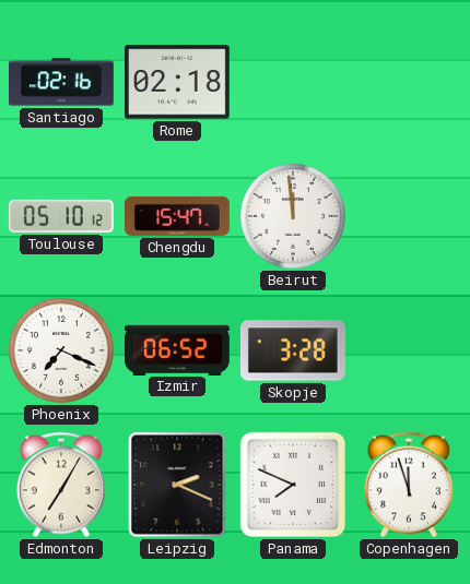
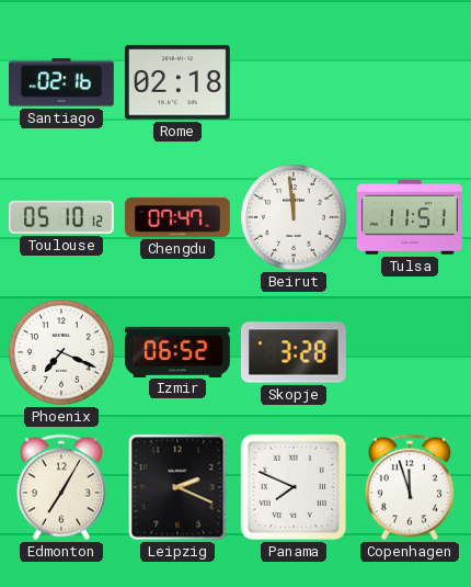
Chengdu: 15:47 -> 07:47 (177, 217)
Tulsa: none -> 11:51 (411, 217)
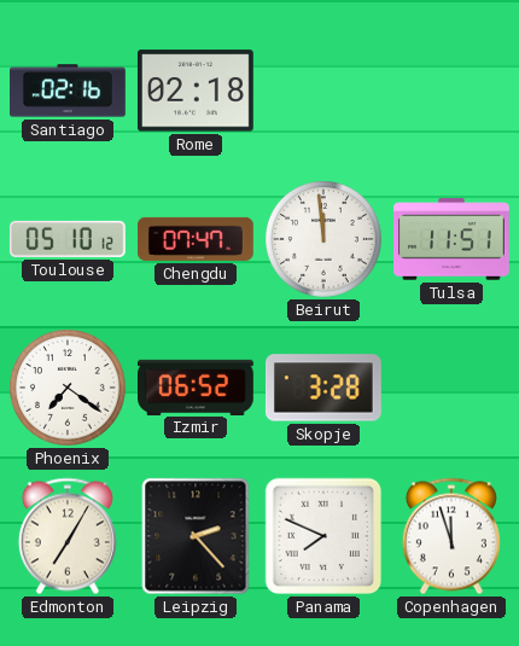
Phoenix: 7:19 -> 7:21 (69, 389)
Leipzig: 2:19 -> 2:23 (196, 536)
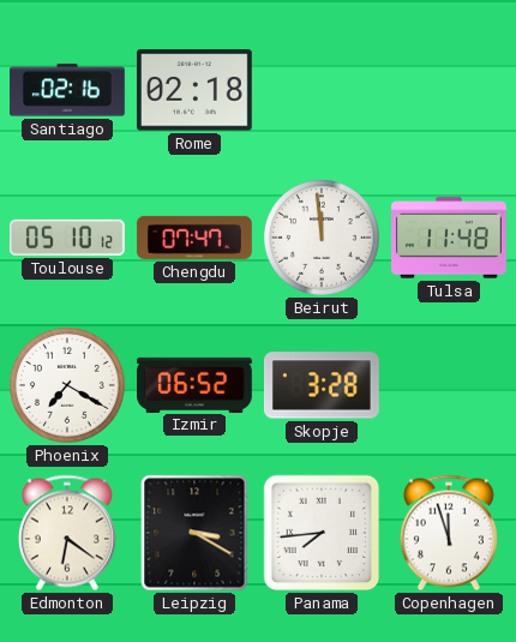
Tulsa: 11:51 -> 11:48 (450, 238)
Phoenix: 7:21 -> 7:20 (68, 386)
Edmonton: 7:05 -> 6:21 (67, 533)
Leipzig: 2:23 -> 3:20 (194, 533)
Panama: 7:49 -> 7:44 (322, 533)
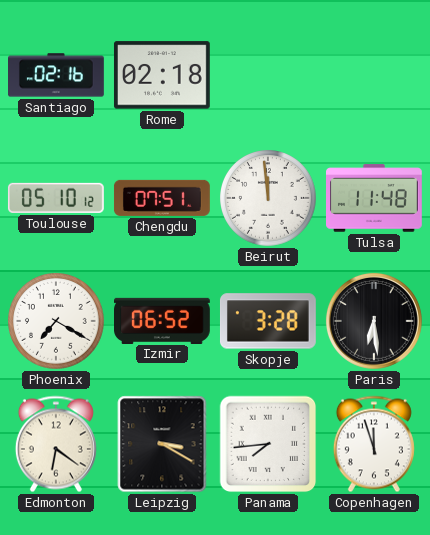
Chengdu: 07:47 -> 07:51 (162, 198)
Paris: none -> 6:29 (374, 321)
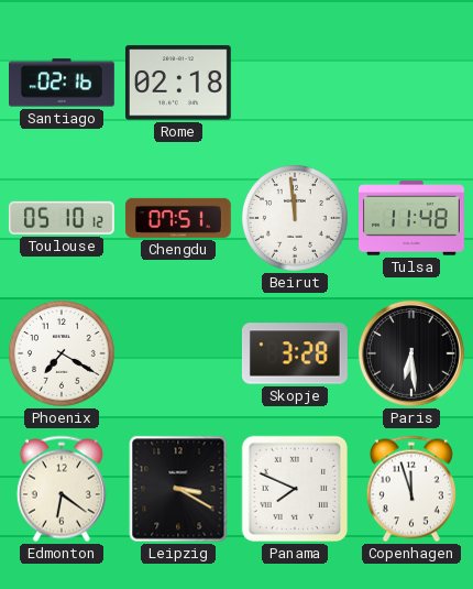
Izmir: 06:52 -> none (163, 320)
Panama: 7:44 -> 7:49 (295, 489)
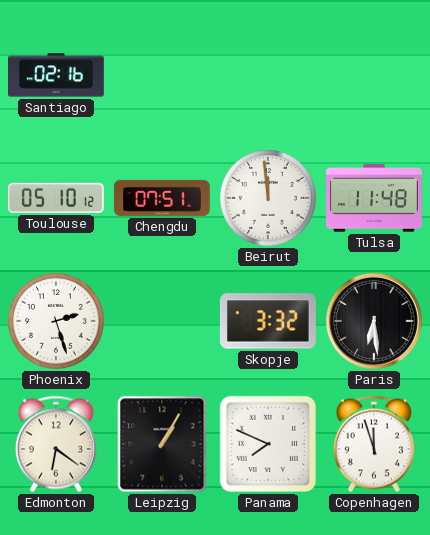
Rome: 02:18 -> none (178, 83)
Phoenix: 7:20 -> 2:27 (57, 322)
Skopje: 3:28 -> 3:32 (268, 321)
Leipzig: 3:20 -> 1:05 (162, 444)
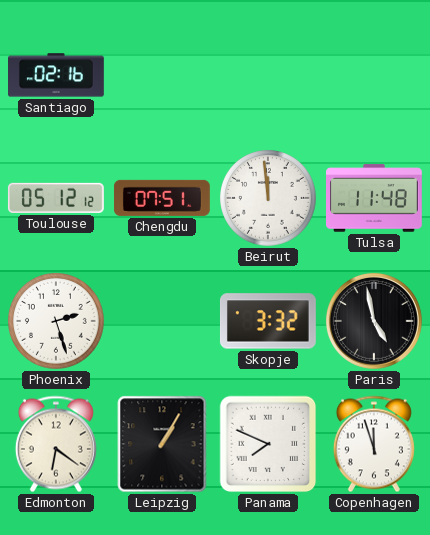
Toulouse: 05:10 -> 05:12 (56, 198)
Paris: 6:29 -> 4:58 (374, 321)
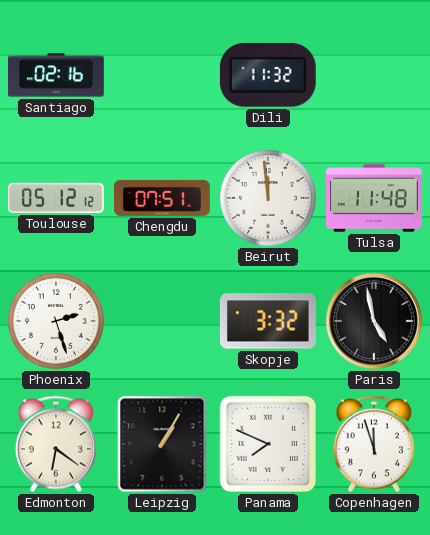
Dili: none -> 11:32 (268, 75)
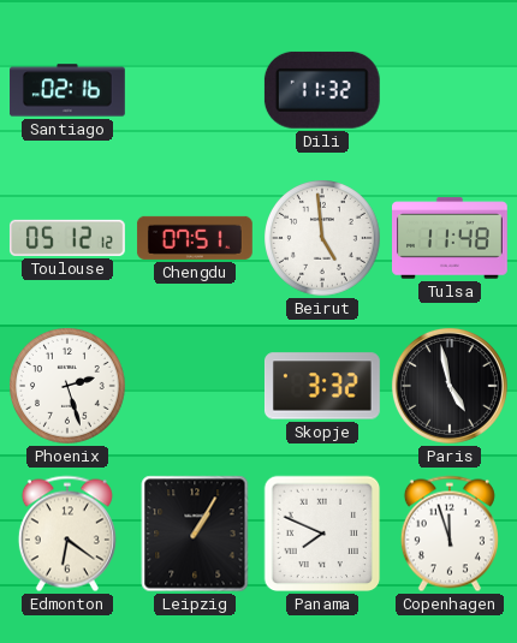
Beirut: 11:59 -> 4:59 (323, 239)
